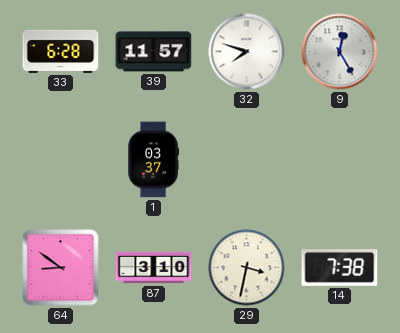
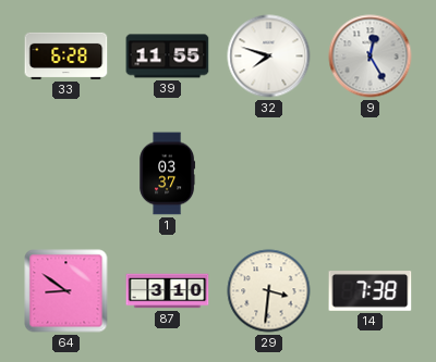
39: 11:57 -> 11:55 (168, 57)
29: 3:32 -> 3:31 (269, 291)
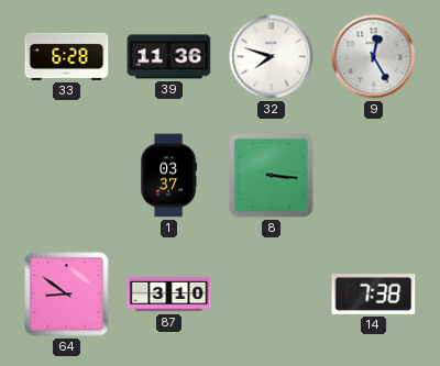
39: 11:55 -> 11:36 (169, 57)
8: none -> 3:16 (272, 176)
29: 3:31 -> none (269, 291)
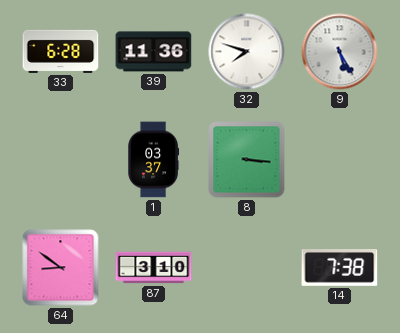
9: 12:25 -> 5:25 (340, 52)
